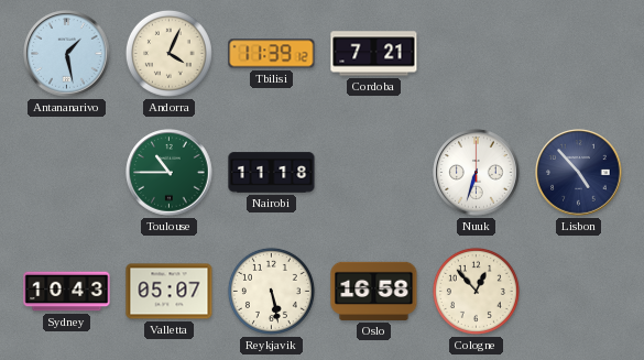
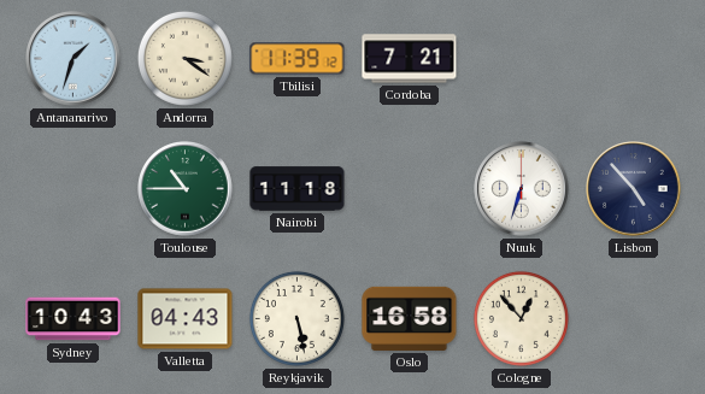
Antananarivo: 1:28 -> 1:33 (74, 59)
Andorra: 4:04 -> 3:21 (184, 58)
Valletta: 05:07 -> 04:43 (186, 319)
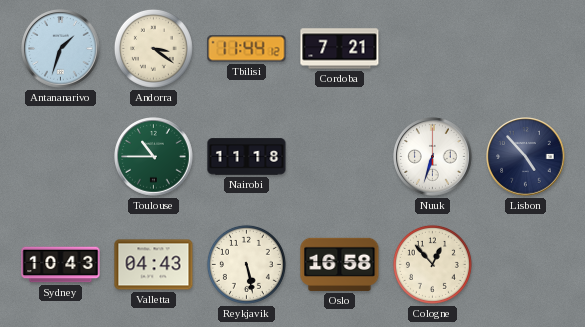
Tbilisi: 11:39 -> 11:44 (247, 49)
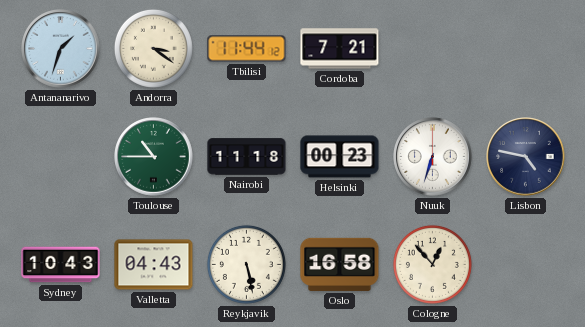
Helsinki: none -> 00:23 (340, 157)
Lisbon: 4:53 -> 4:47 (526, 157)
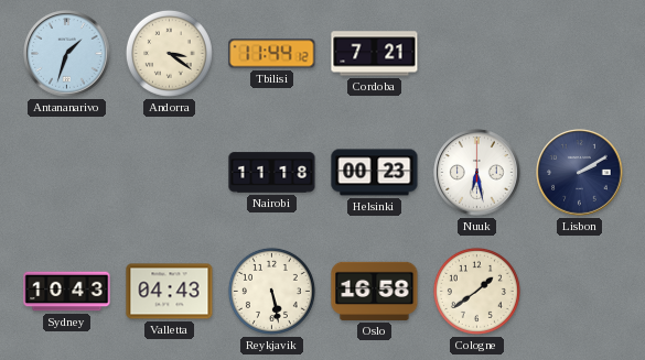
Toulouse: 10:45 -> none (154, 157)
Nuuk: 6:33 -> 6:28 (477, 173)
Lisbon: 4:47 -> 2:10 (580, 173)
Cologne: 12:53 -> 1:39 (476, 291)
